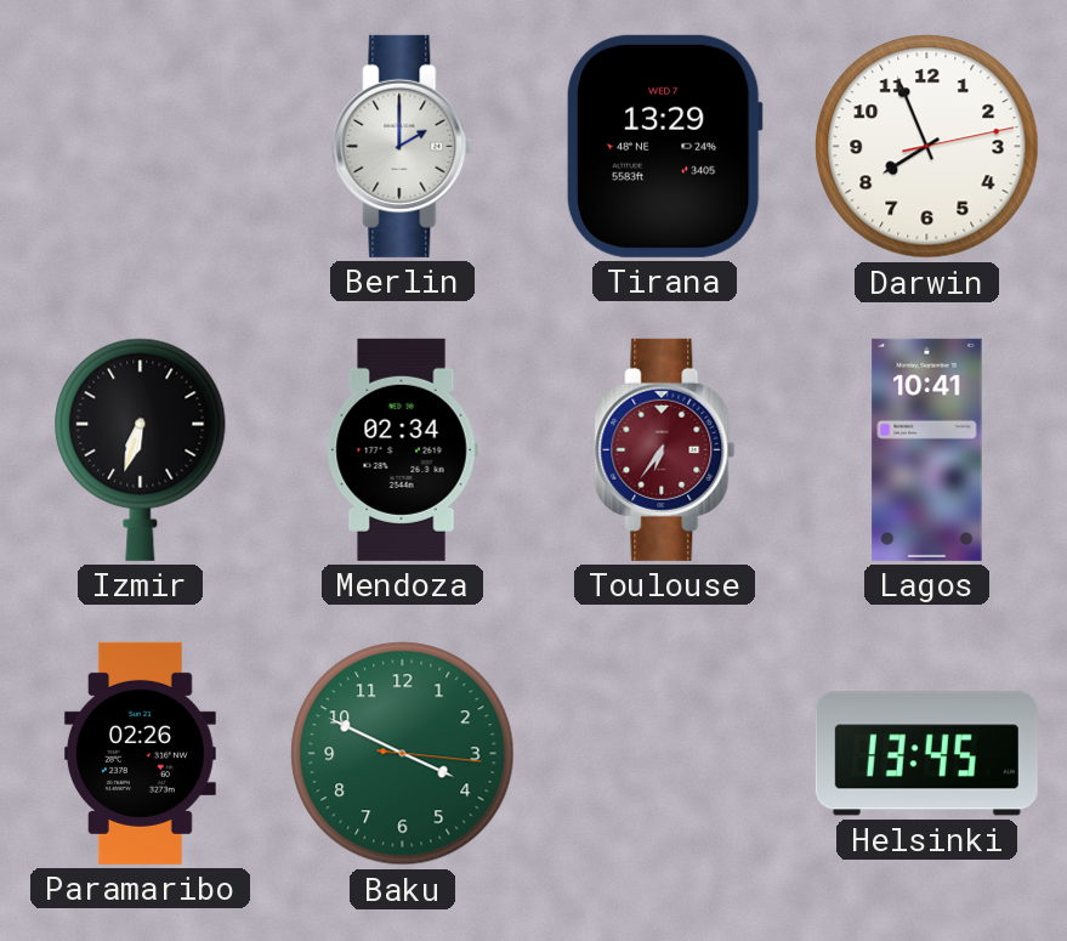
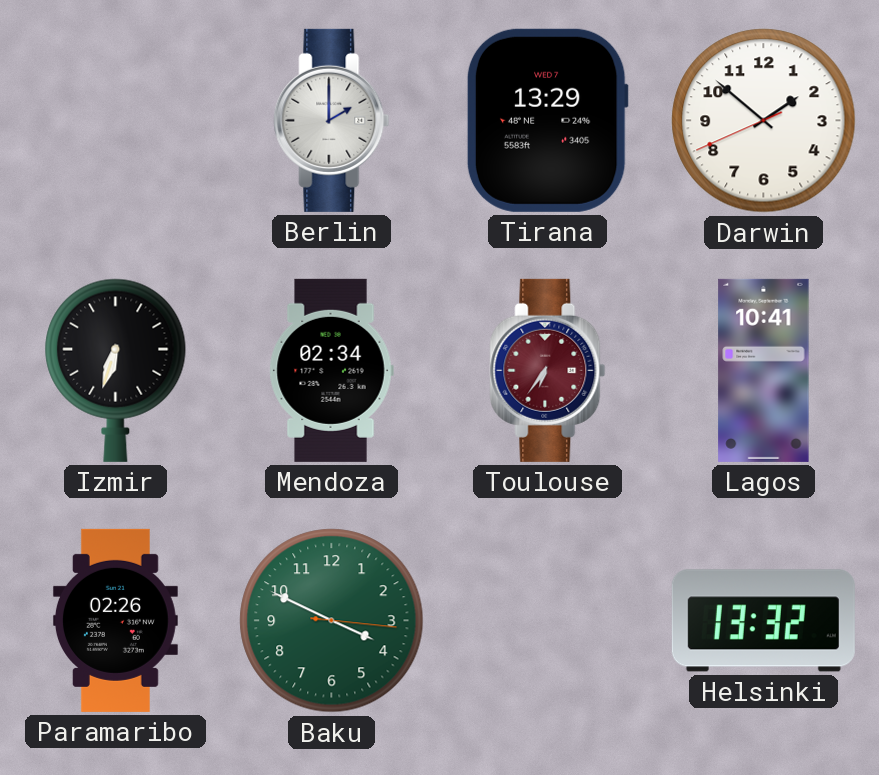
Darwin: 7:56 -> 1:51 (764, 121)
Helsinki: 13:45 -> 13:32 (763, 621)
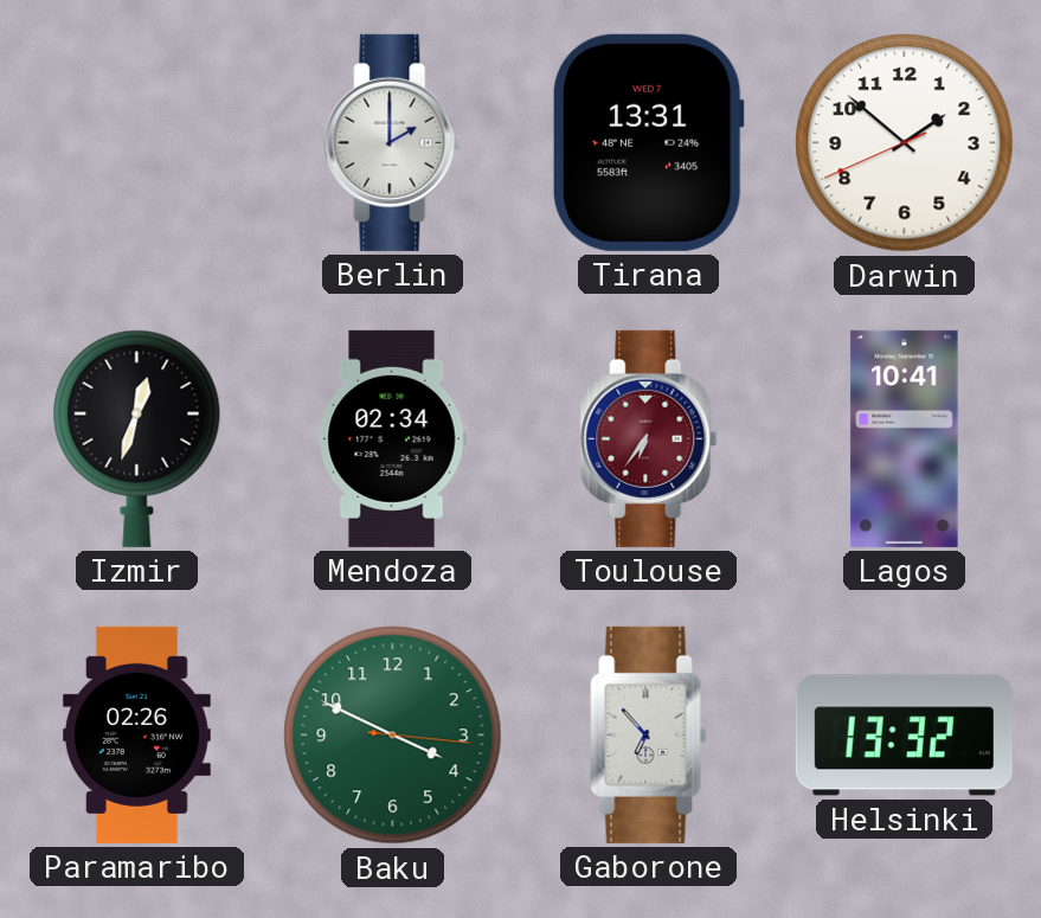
Tirana: 13:29 -> 13:31 (648, 142)
Izmir: 6:33 -> 12:33 (137, 438)
Gaborone: none -> 6:53 (649, 734)
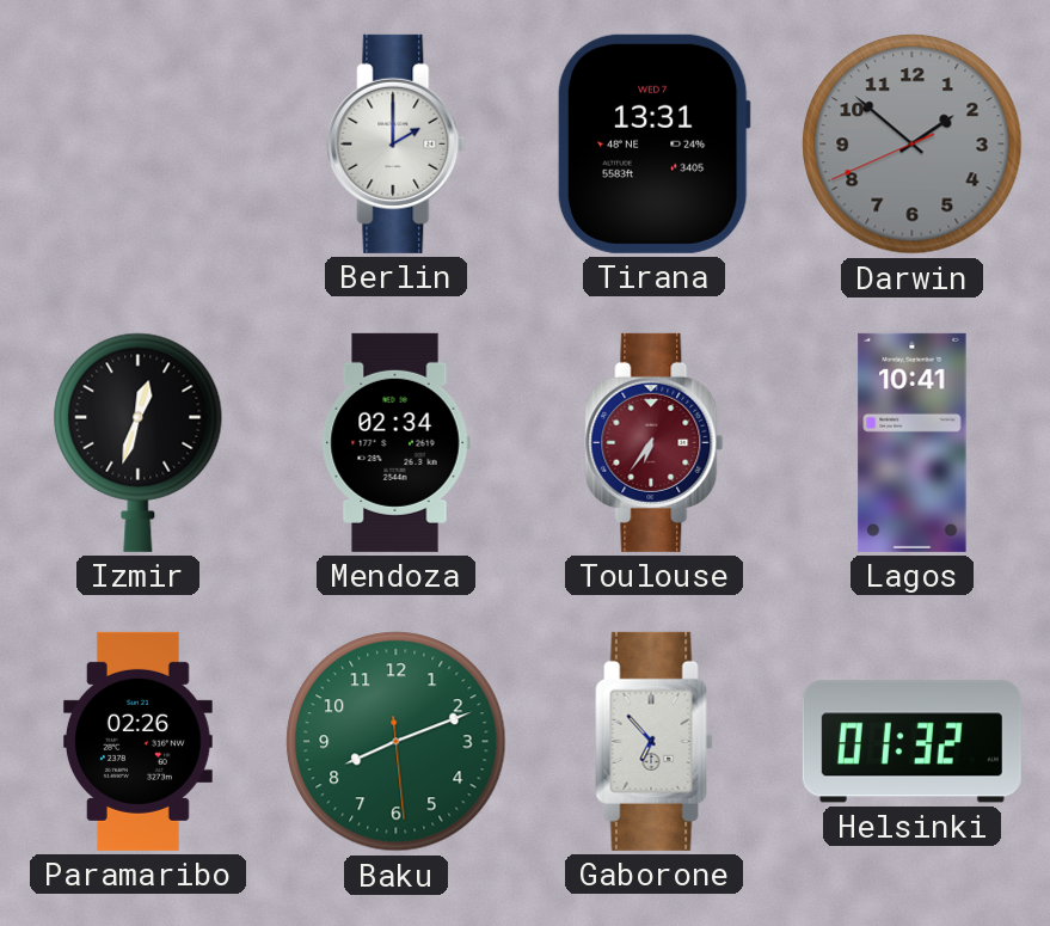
Darwin dial: white -> grey (913, 145)
Baku: 3:49 -> 8:11 (397, 742)
Helsinki: 13:32 -> 01:32 (911, 742)
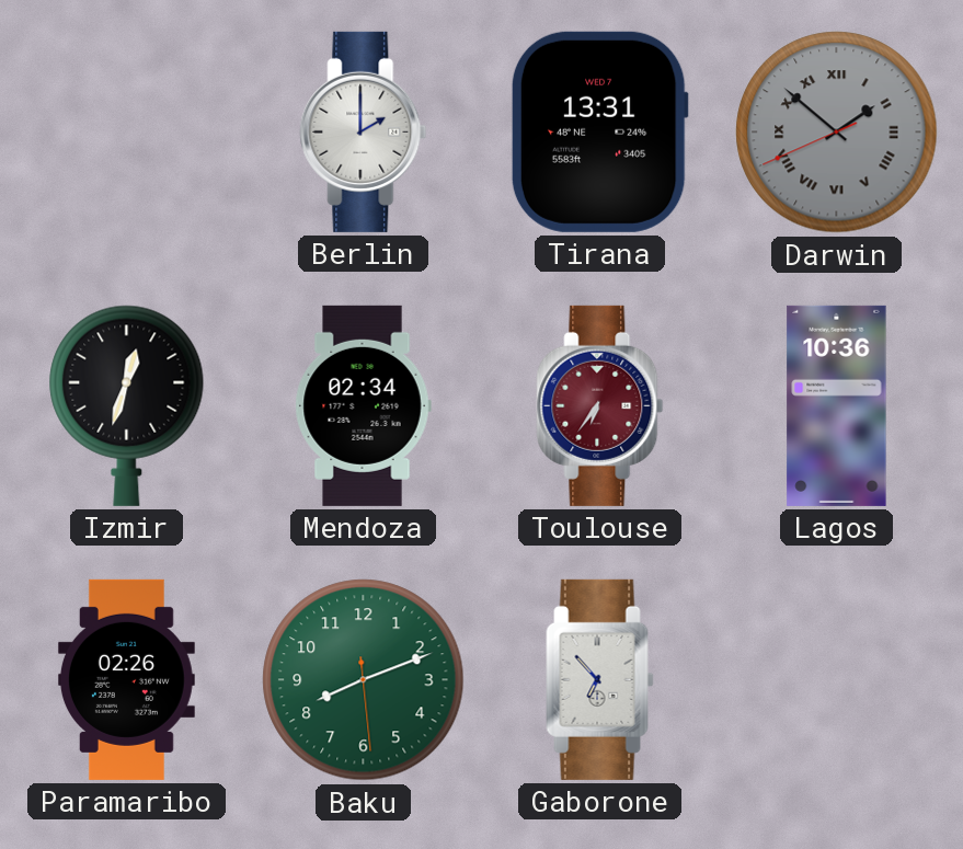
Darwin numerals: Arabic -> Roman (837, 133)
Lagos: 10:41 -> 10:36 (837, 405)
Helsinki: 01:32 -> none (911, 742)
